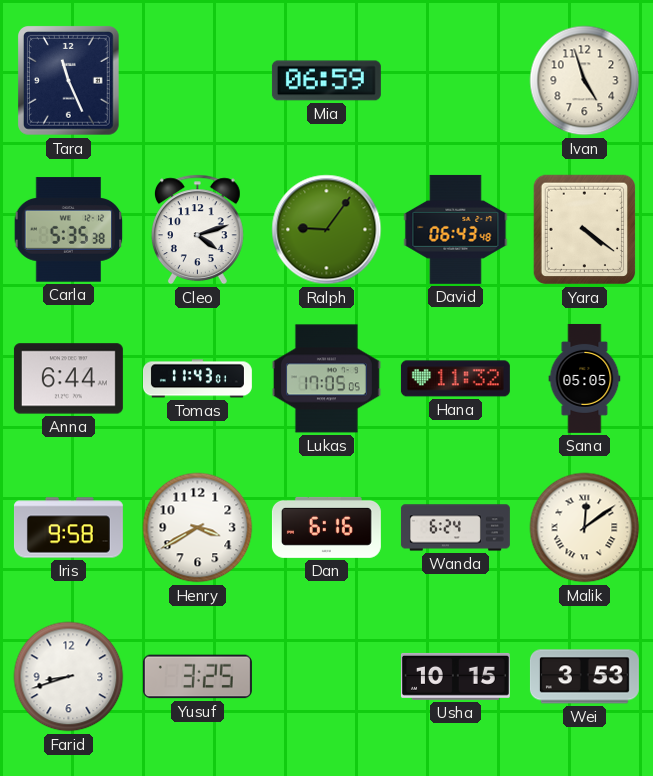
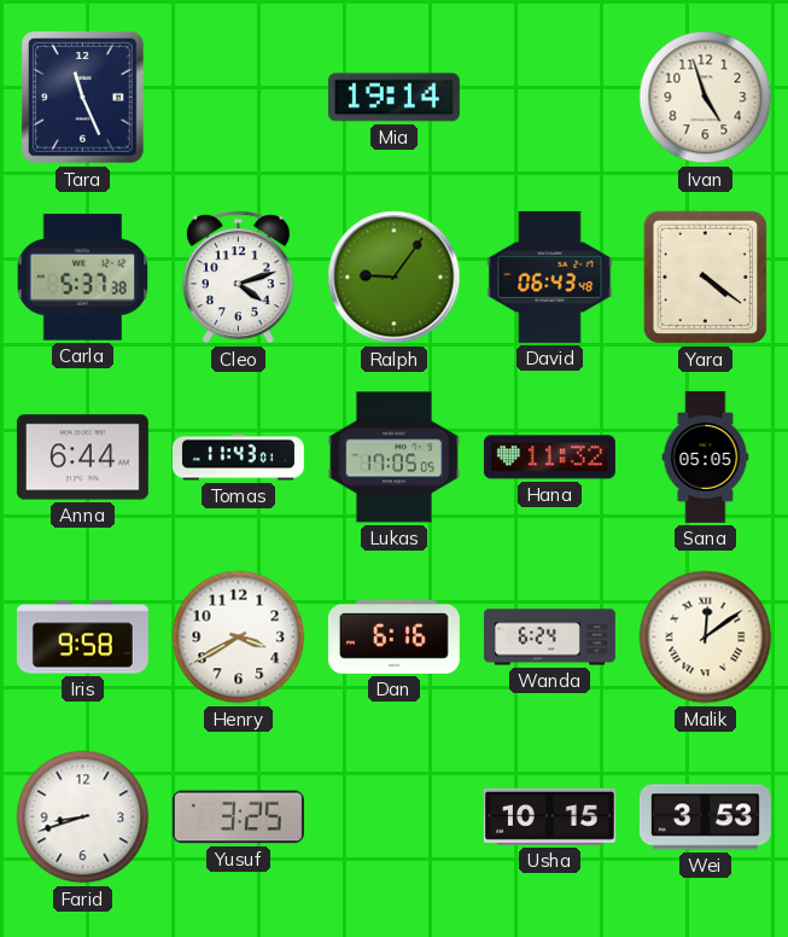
Mia: 06:59 -> 19:14 (393, 98)
Carla: 5:35 -> 5:37 (83, 278)
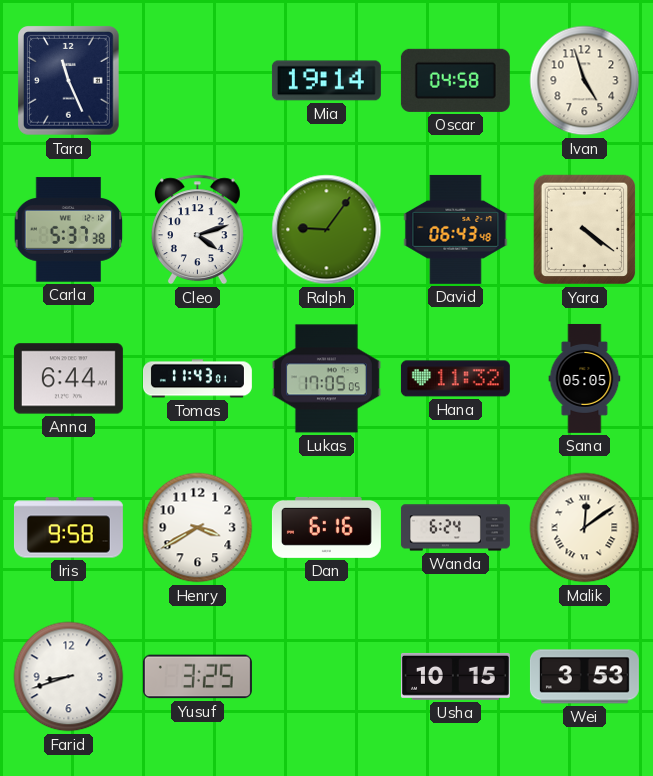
Oscar: none -> 04:58 (455, 80)
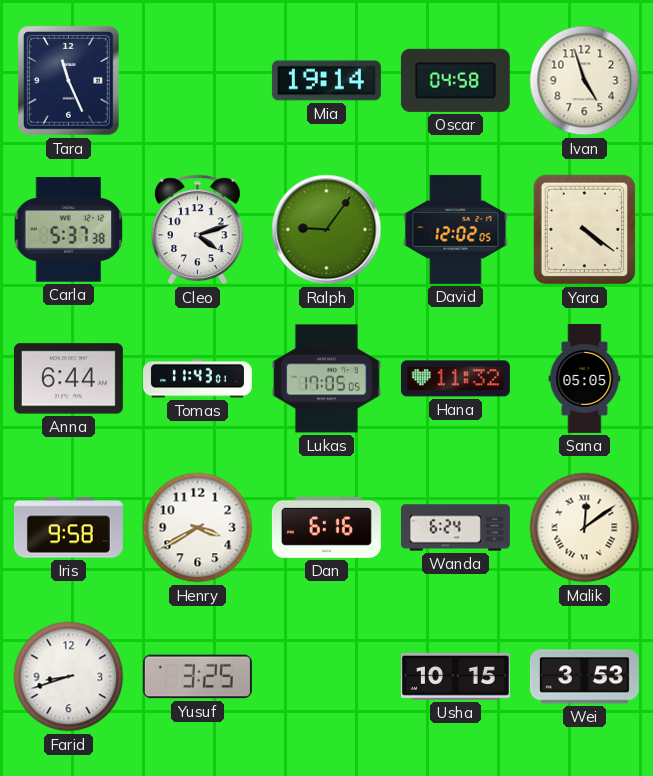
David: 06:43 -> 12:02 (456, 229)
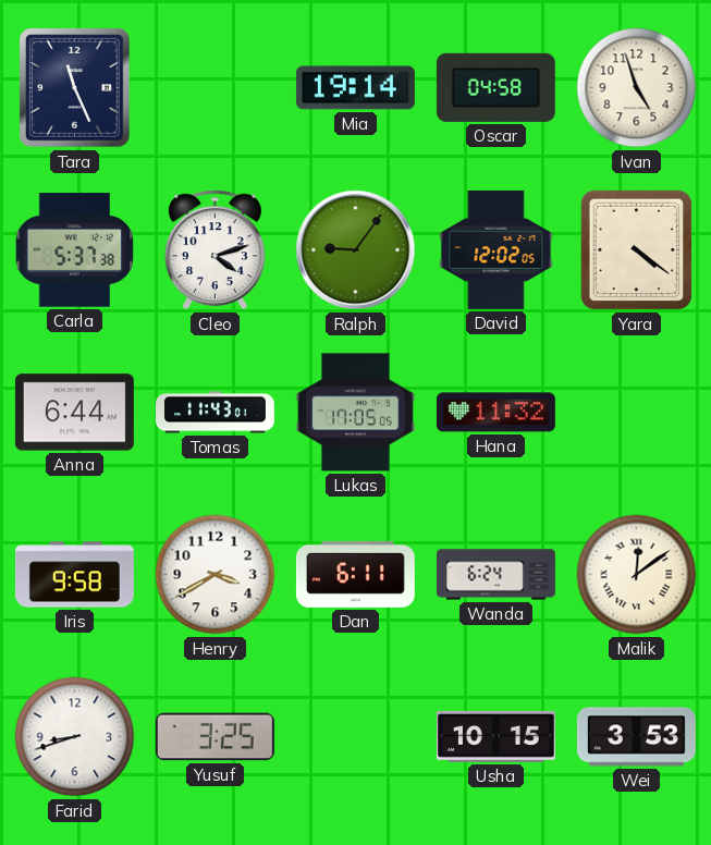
Sana: 05:05 -> none (585, 378)
Dan: 6:16 -> 6:11 (355, 574)
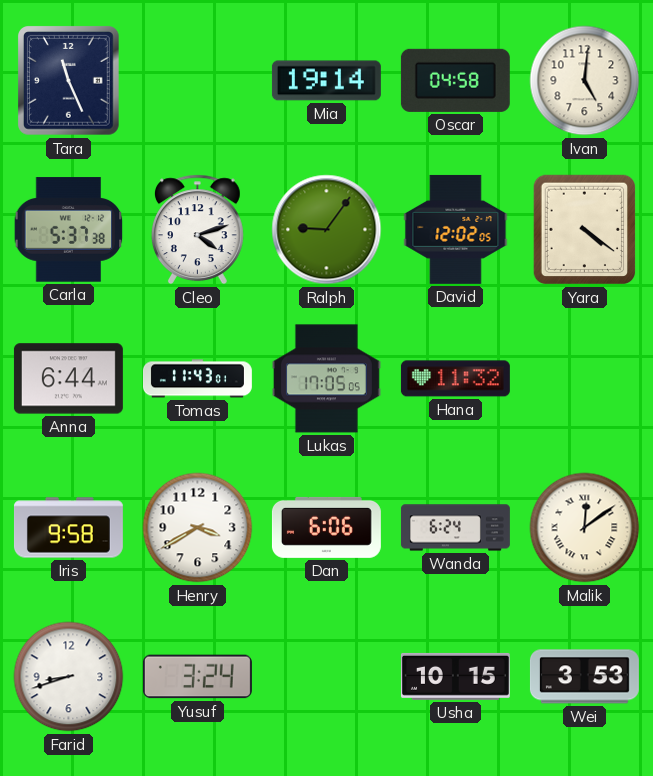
Ivan: 4:57 -> 5:01 (585, 81)
Dan: 6:11 -> 6:06 (326, 527)
Yusuf: 3:25 -> 3:24 (197, 677)
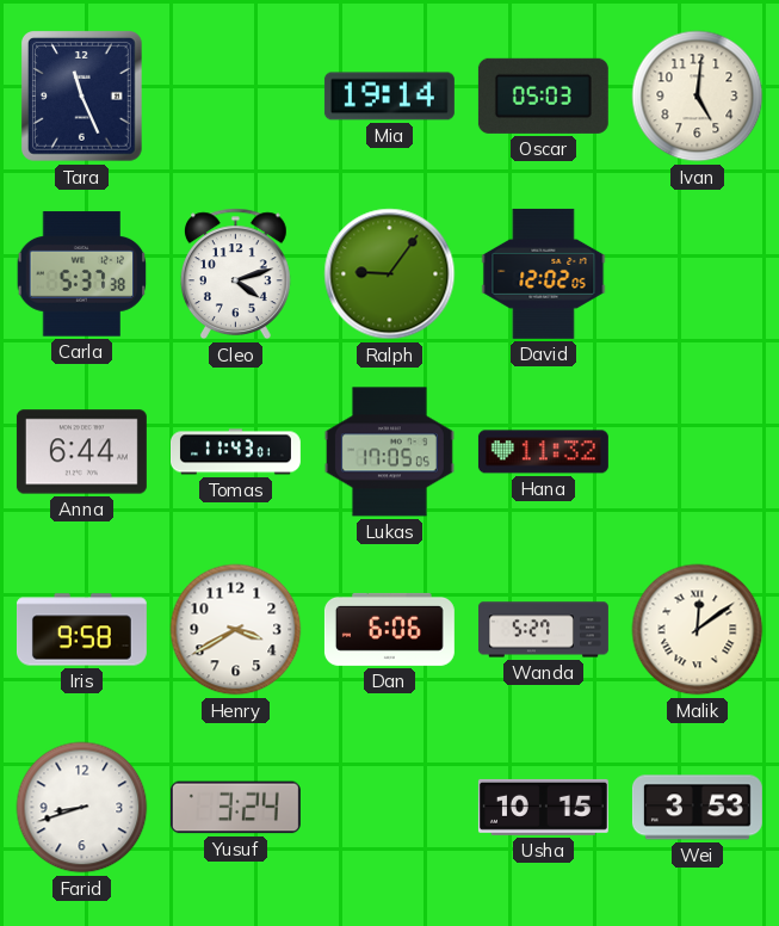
Oscar: 04:58 -> 05:03 (543, 95)
Yara: 4:21 -> none (585, 230)
Wanda: 6:24 -> 5:27 (543, 630)
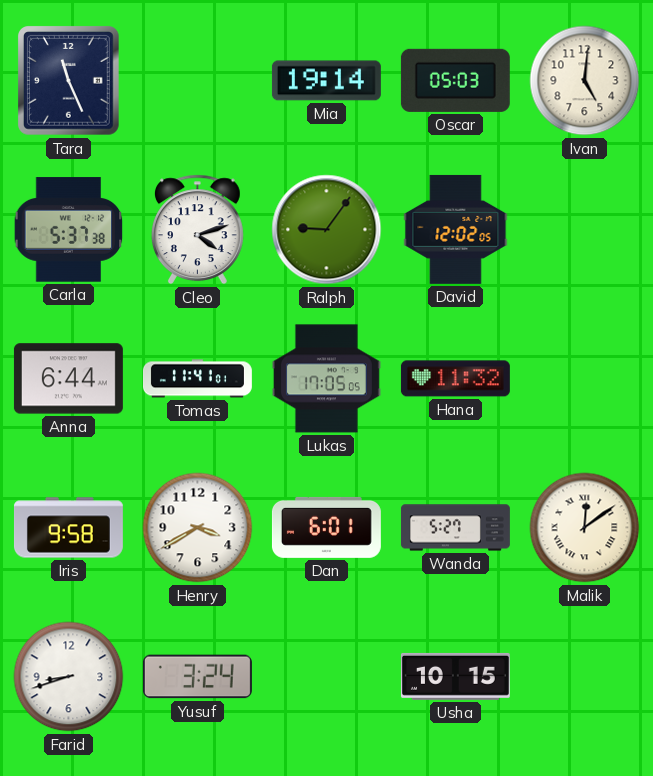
Tomas: 11:43 -> 11:41 (197, 379)
Dan: 6:06 -> 6:01 (326, 527)
Wei: 3:53 -> none (697, 808)
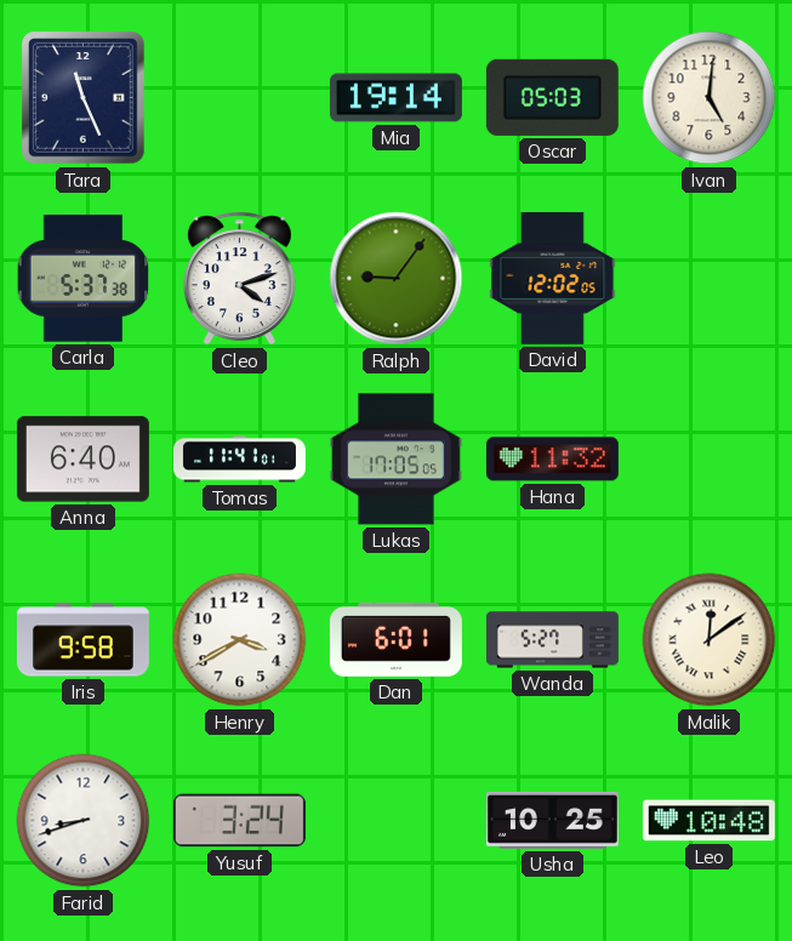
Anna: 6:44 -> 6:40 (82, 460)
Usha: 10:15 -> 10:25 (552, 820)
Leo: none -> 10:48 (708, 821)
